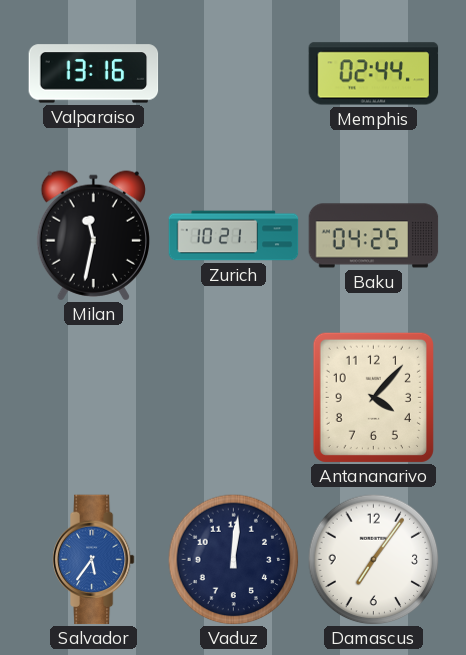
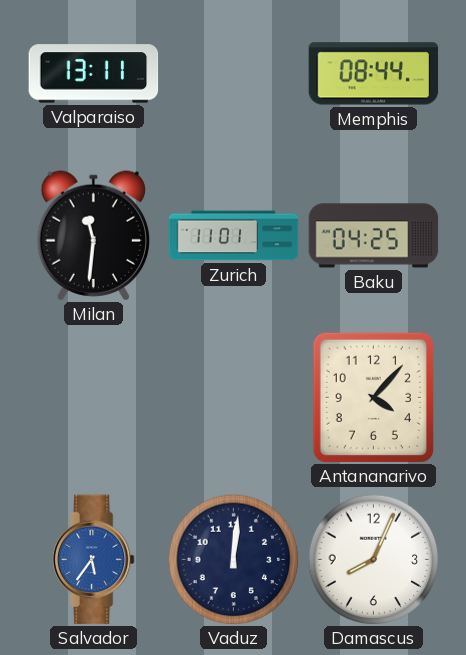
Valparaiso: 13:16 -> 13:11 (94, 74)
Memphis: 02:44 -> 08:44 (374, 74)
Milan: 11:32 -> 11:31 (93, 236)
Zurich: 10:21 -> 11:01 (234, 236)
Damascus: 7:06 -> 8:04 (374, 560)
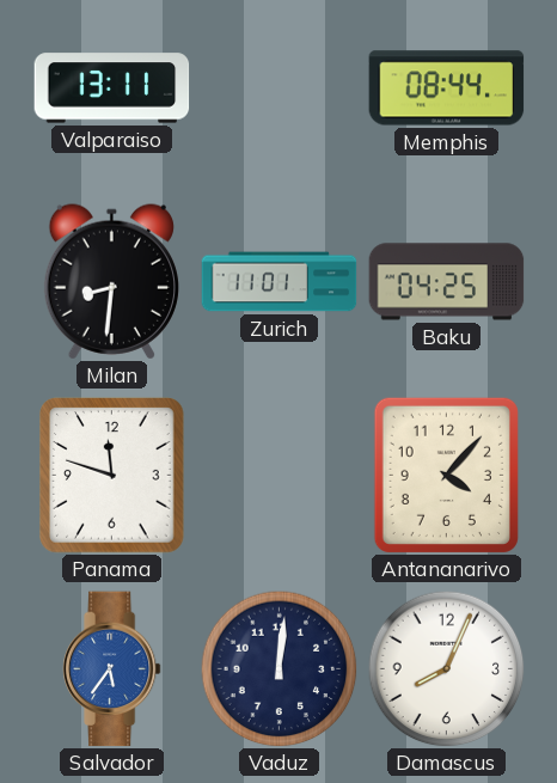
Milan: 11:31 -> 8:31 (111, 282)
Panama: none -> 11:48 (112, 476)
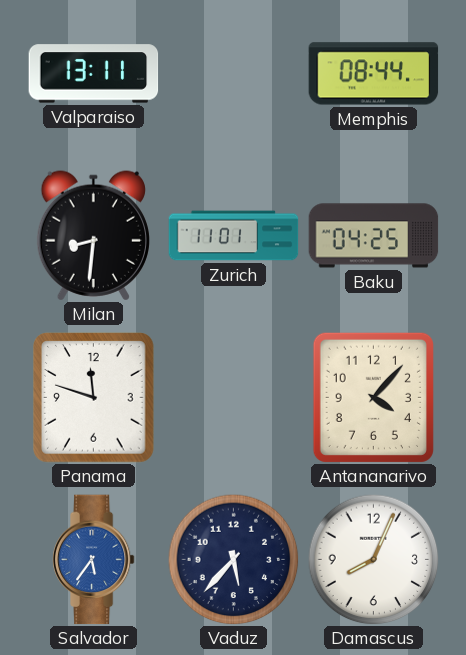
Vaduz: 12:01 -> 5:37 (234, 560)
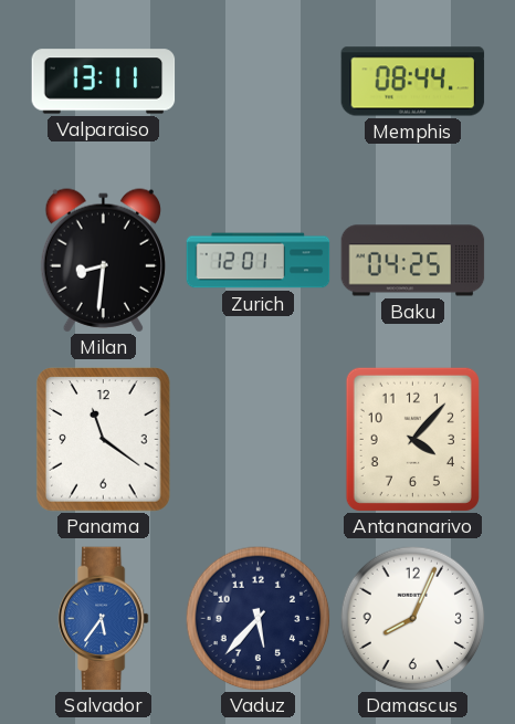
Zurich: 11:01 -> 12:01 (259, 261)
Panama: 11:48 -> 11:21 (104, 440)
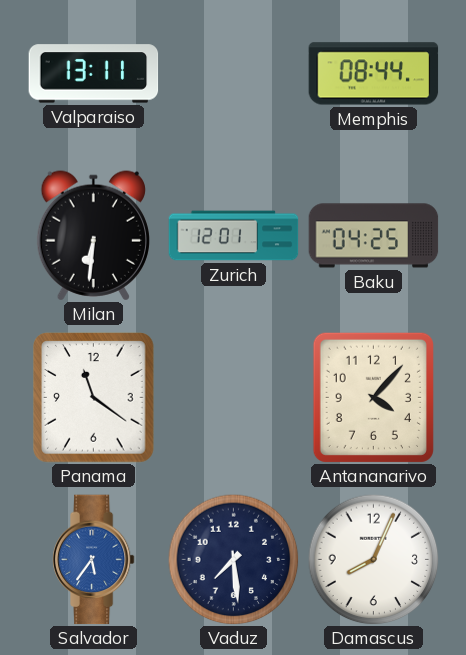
Milan: 8:31 -> 6:31 (93, 236)
Vaduz: 5:37 -> 7:29 (234, 560)
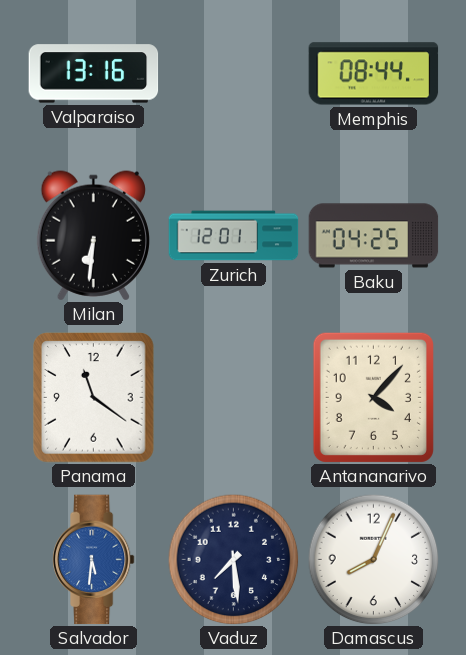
Valparaiso: 13:11 -> 13:16 (94, 74)
Salvador: 5:36 -> 5:31 (93, 560)
